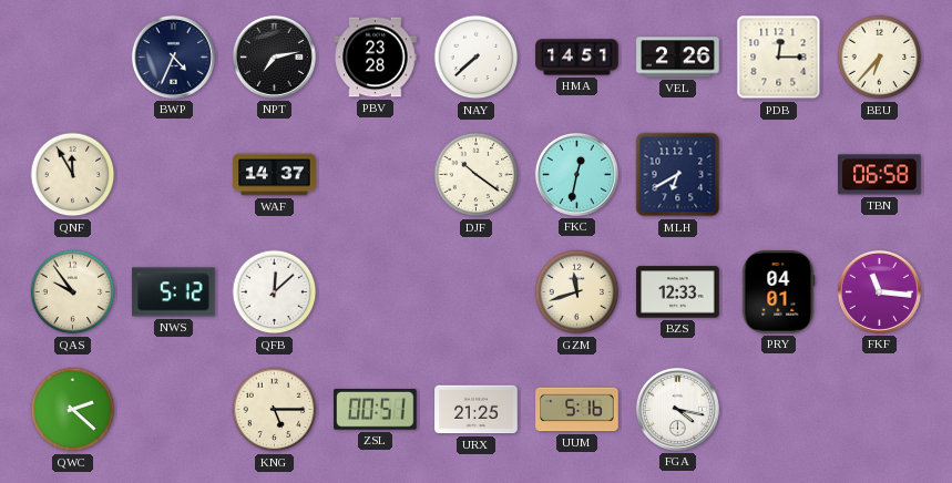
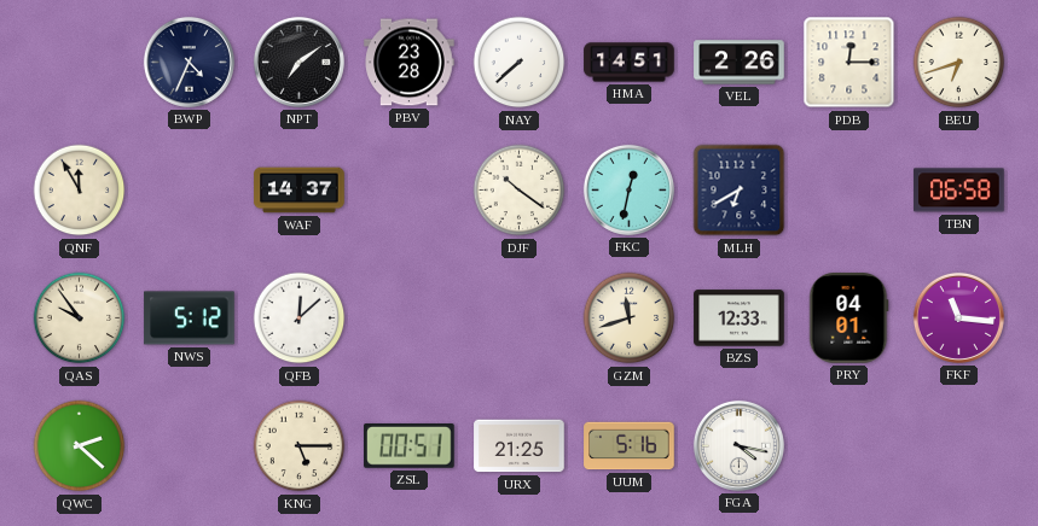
NPT: 7:13 -> 7:09 (298, 62)
BEU: 6:37 -> 6:42 (959, 63)
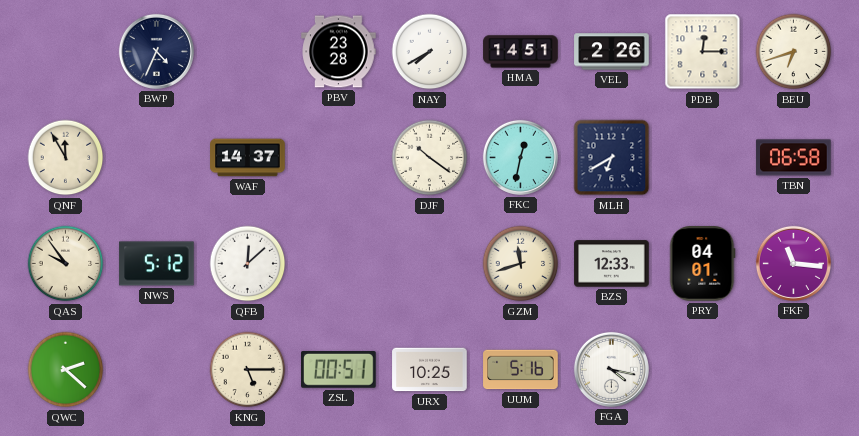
NPT: 7:09 -> none (298, 62)
NAY: 7:38 -> 7:40 (430, 52)
URX: 21:25 -> 10:25 (430, 370)
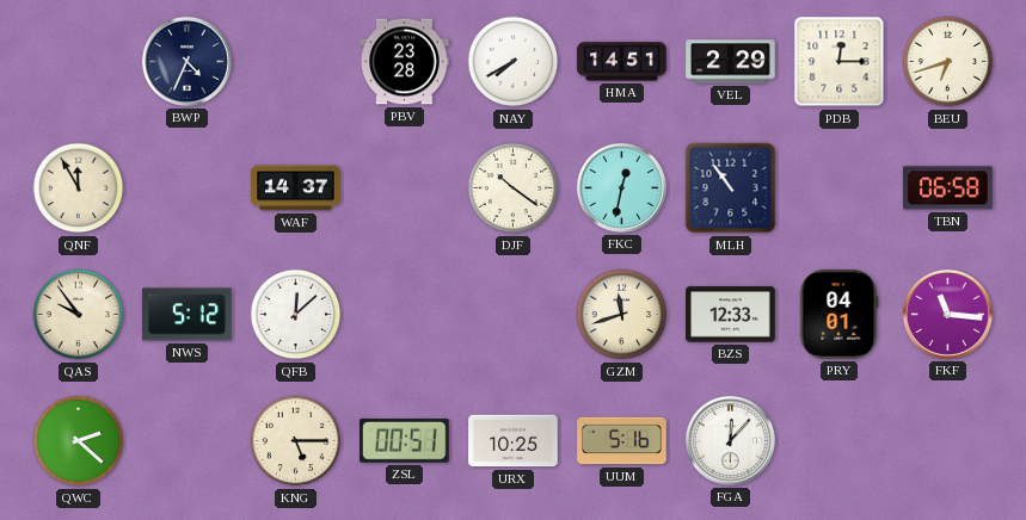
VEL: 2:26 -> 2:29 (731, 62)
MLH: 6:40 -> 10:54 (731, 188)
FGA: 4:17 -> 12:07 (730, 440)
